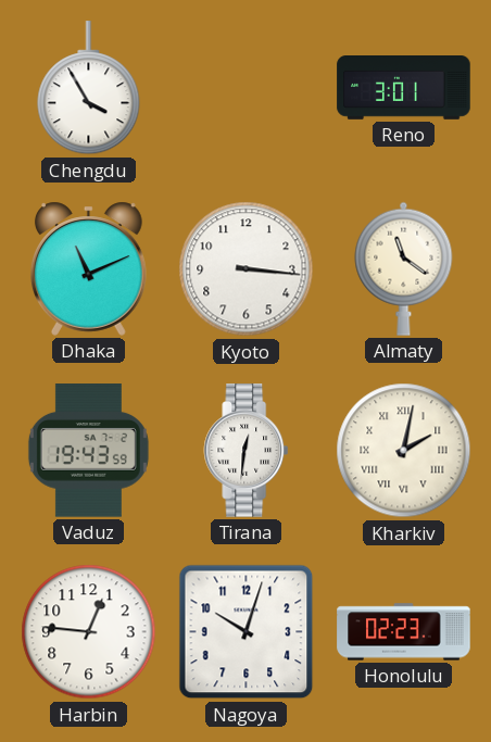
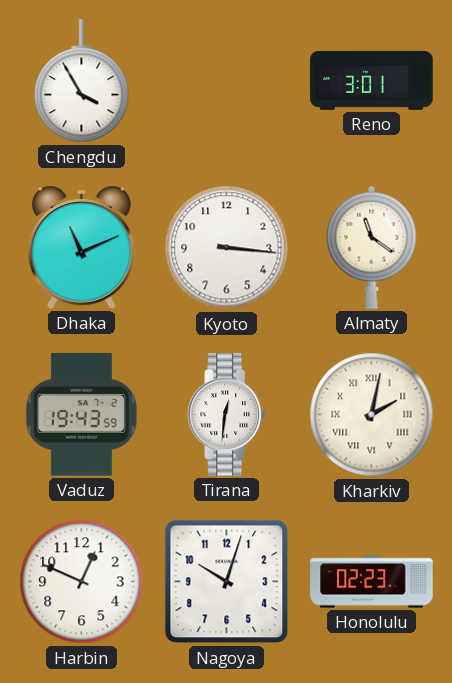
Harbin: 12:46 -> 12:49 (82, 582)
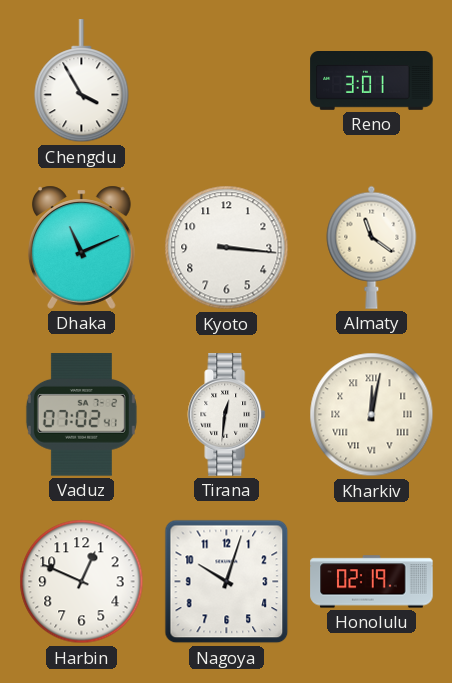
Vaduz: 19:43 -> 07:02 (81, 415)
Kharkiv: 2:02 -> 12:02 (372, 415)
Honolulu: 02:23 -> 02:19 (372, 582)
